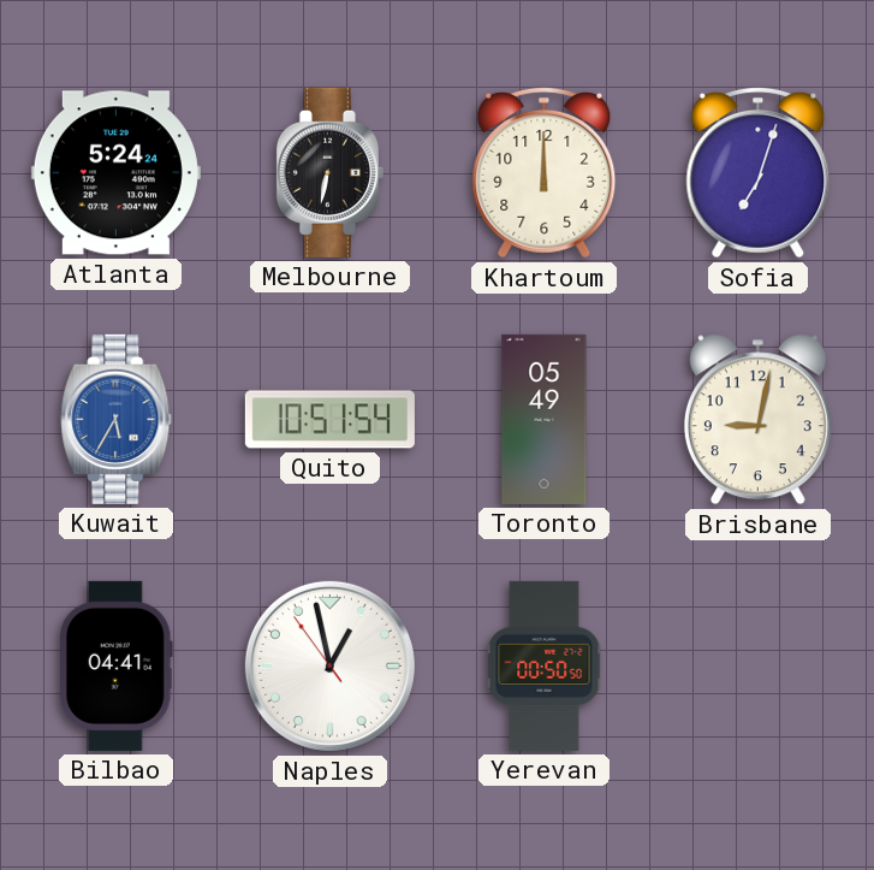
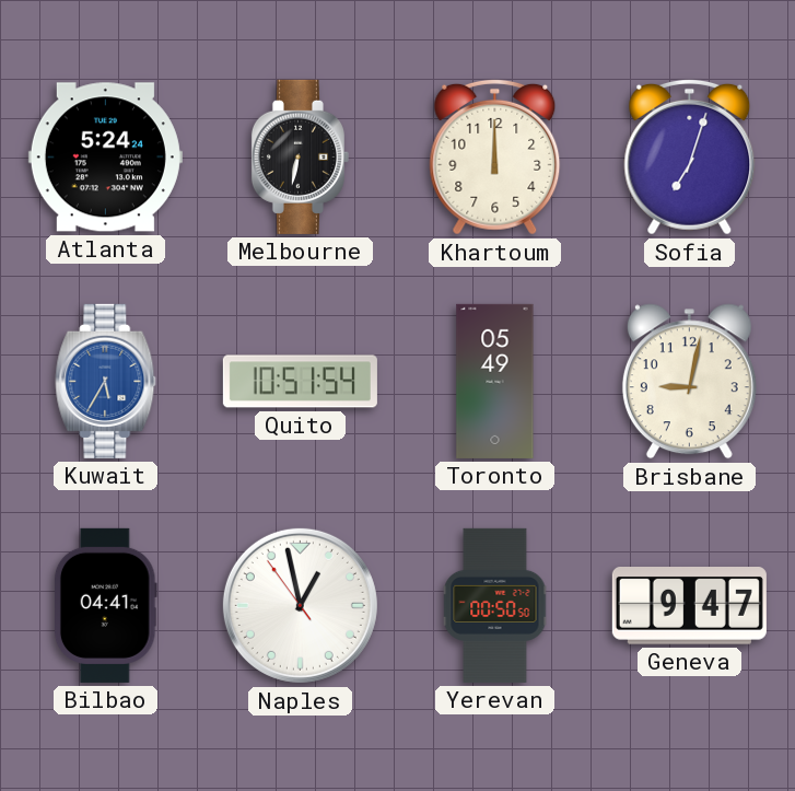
Geneva: none -> 9:47 (689, 606)
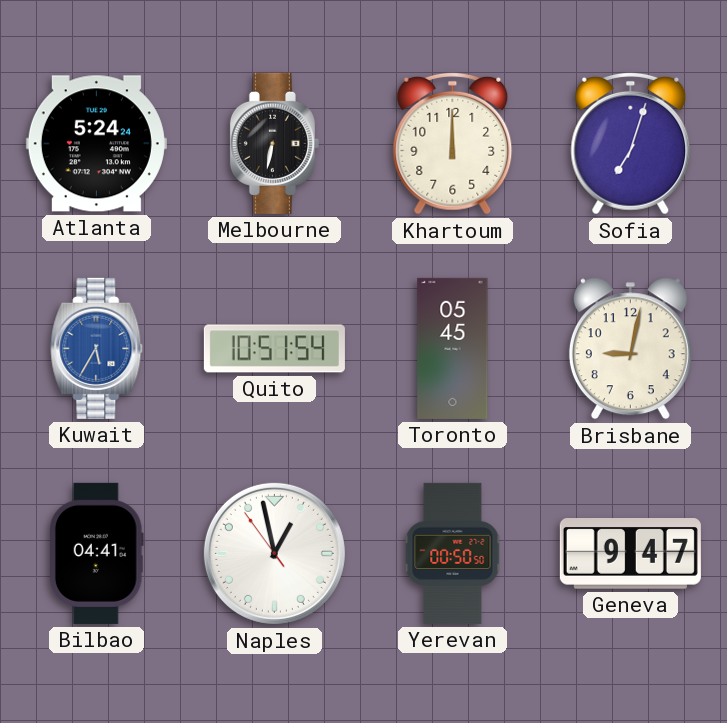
Toronto: 05:49 -> 05:45 (453, 348)
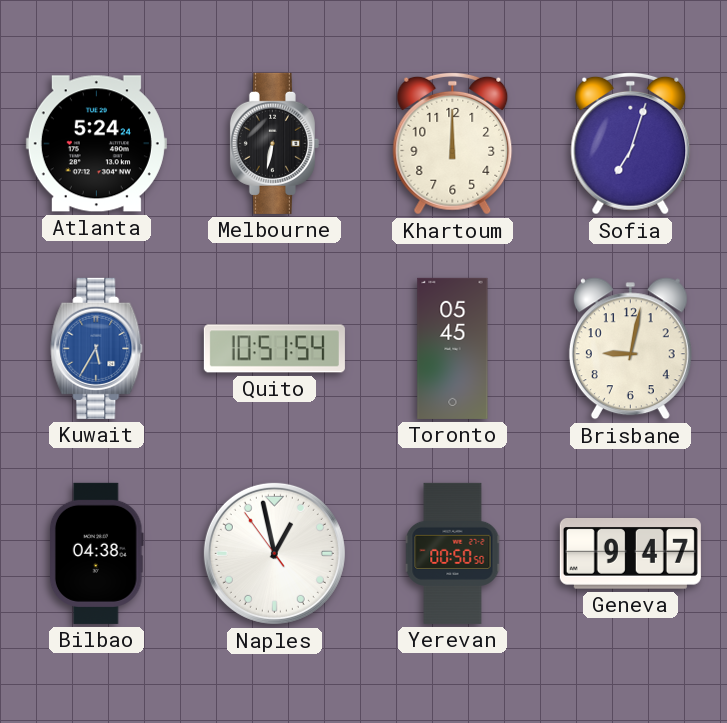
Bilbao: 04:41 -> 04:38 (96, 553)
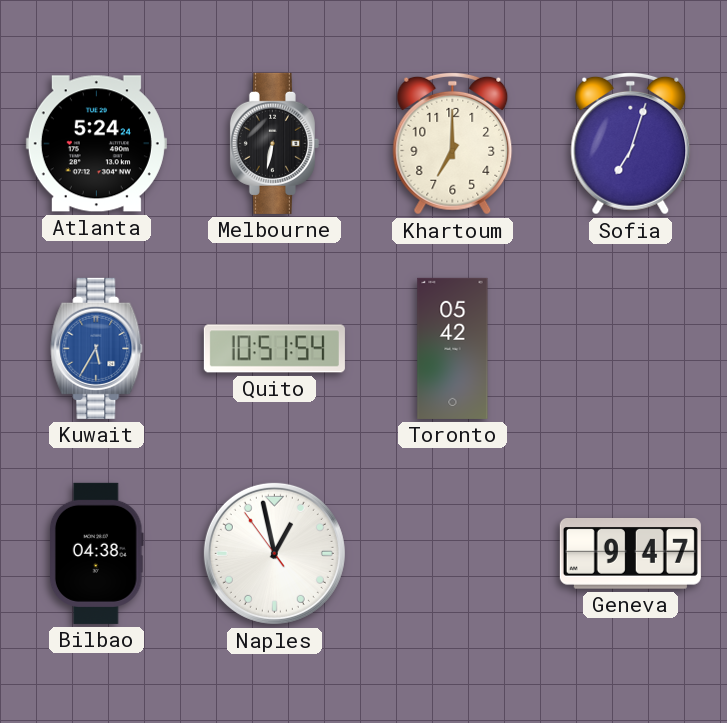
Khartoum: 12:00 -> 7:00 (453, 143)
Toronto: 05:45 -> 05:42 (453, 348)
Brisbane: 9:02 -> none (630, 349)
Yerevan: 00:50 -> none (453, 553)
